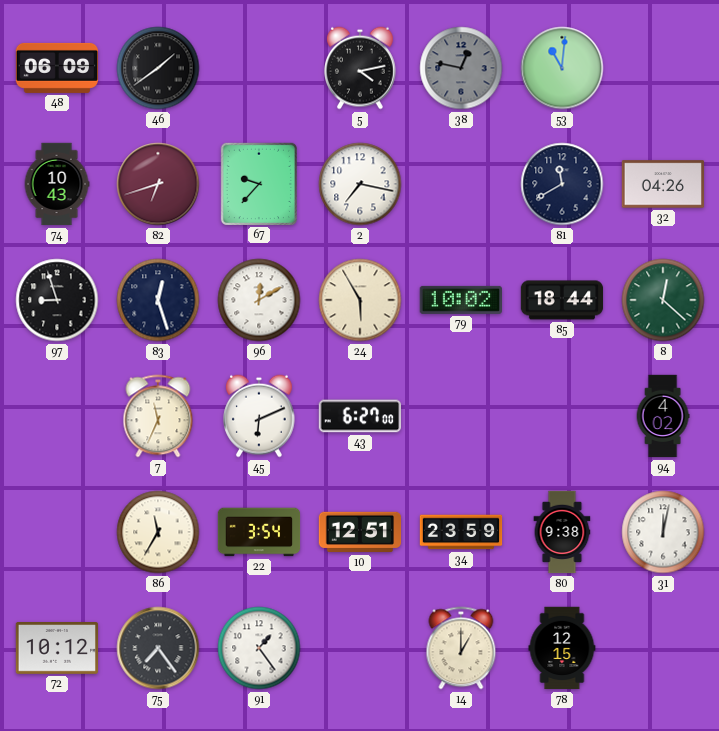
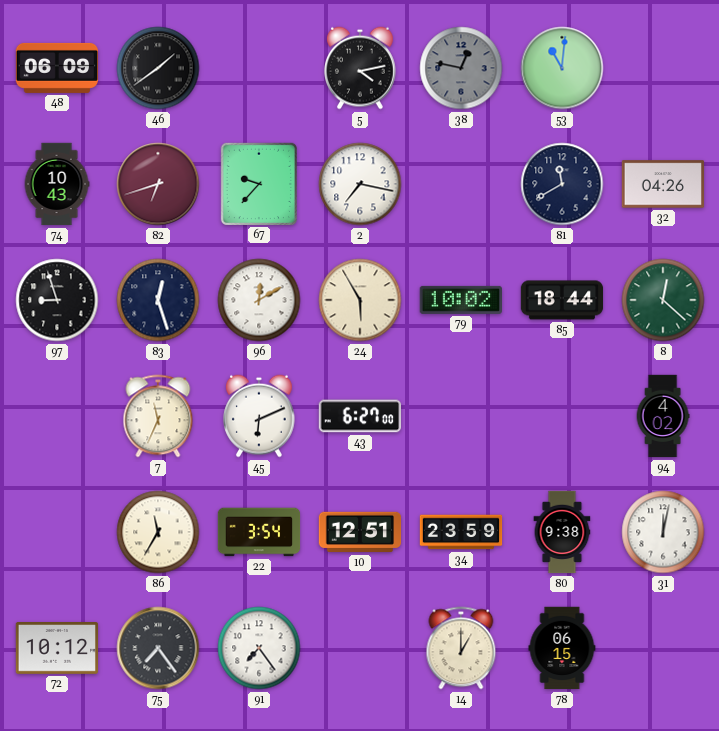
91: 1:24 -> 7:24 (259, 648)
78: 12:15 -> 06:15 (562, 648)
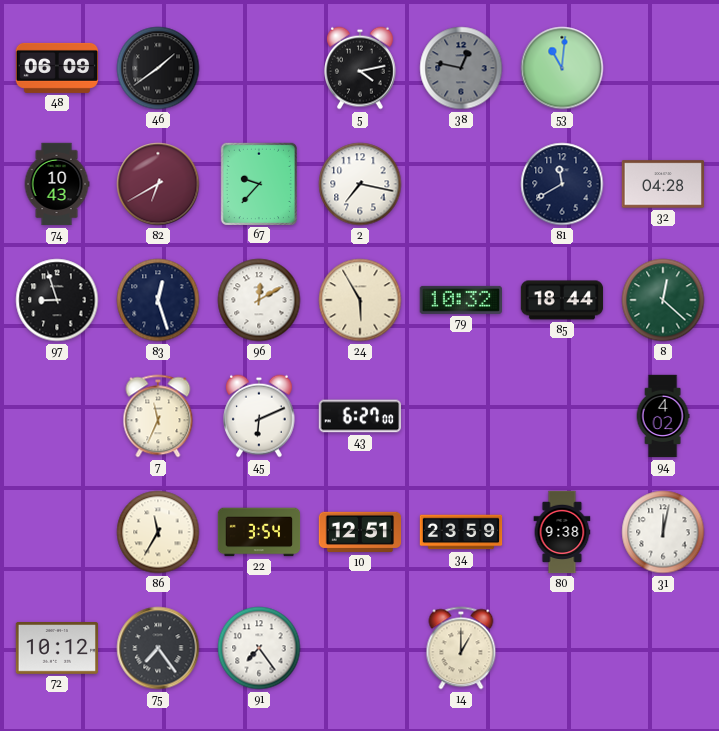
82: 6:42 -> 6:40 (158, 184)
32: 04:26 -> 04:28 (663, 184)
79: 10:02 -> 10:32 (460, 300)
78: 06:15 -> none (562, 648)
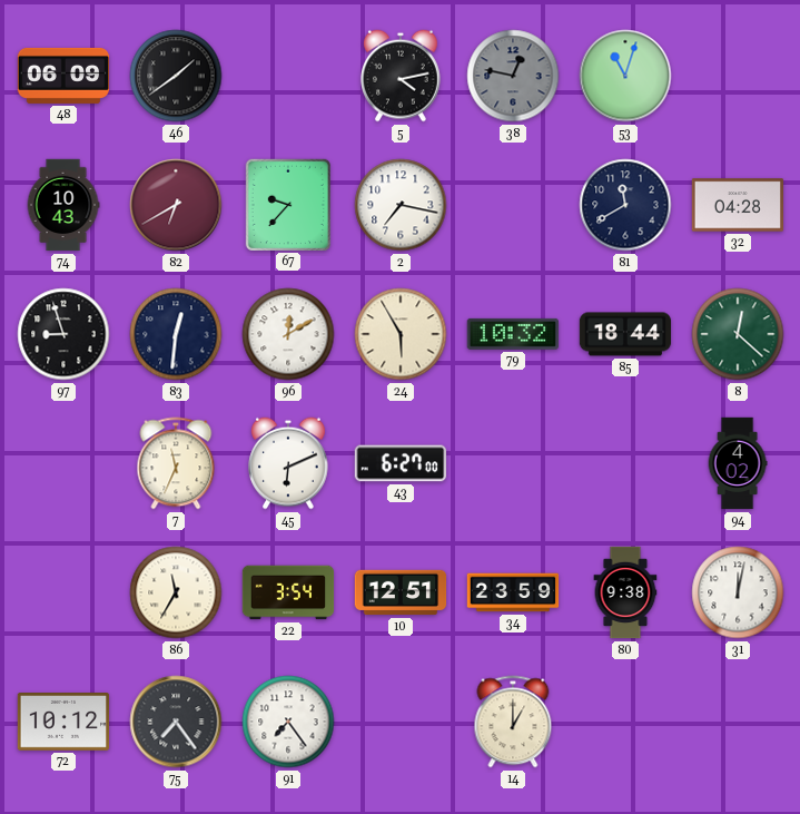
53: 11:01 -> 11:03 (625, 76)
83: 12:27 -> 12:31 (176, 334)
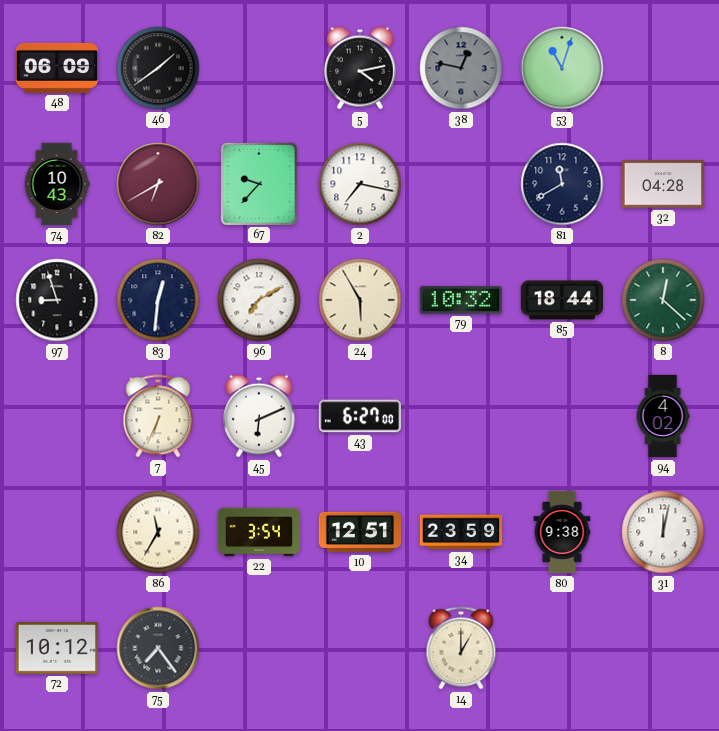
96: 12:10 -> 7:10 (259, 300)
7: 11:34 -> 6:34 (158, 416)
91: 7:24 -> none (288, 722)
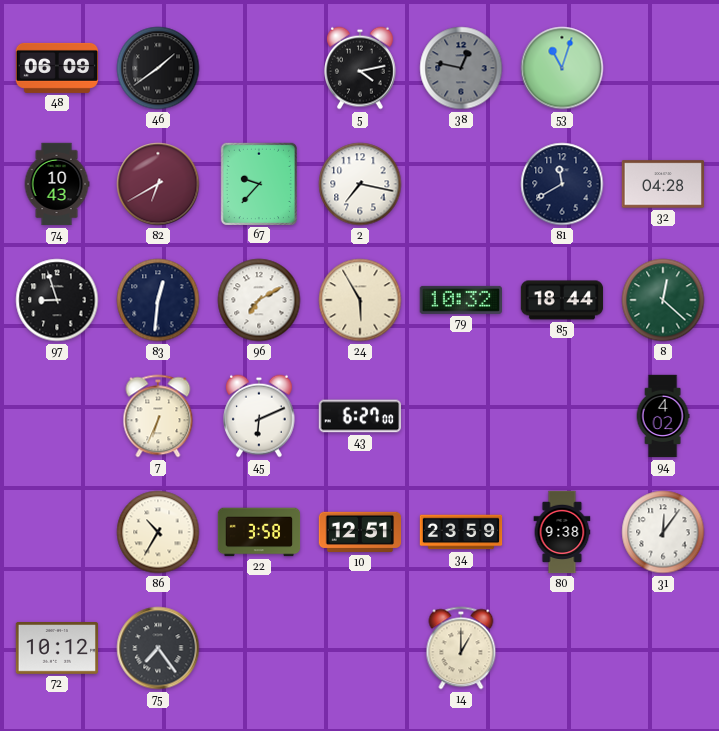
86: 11:35 -> 10:35 (158, 532)
22: 3:54 -> 3:58 (259, 532)
31: 12:02 -> 12:06 (663, 532)
